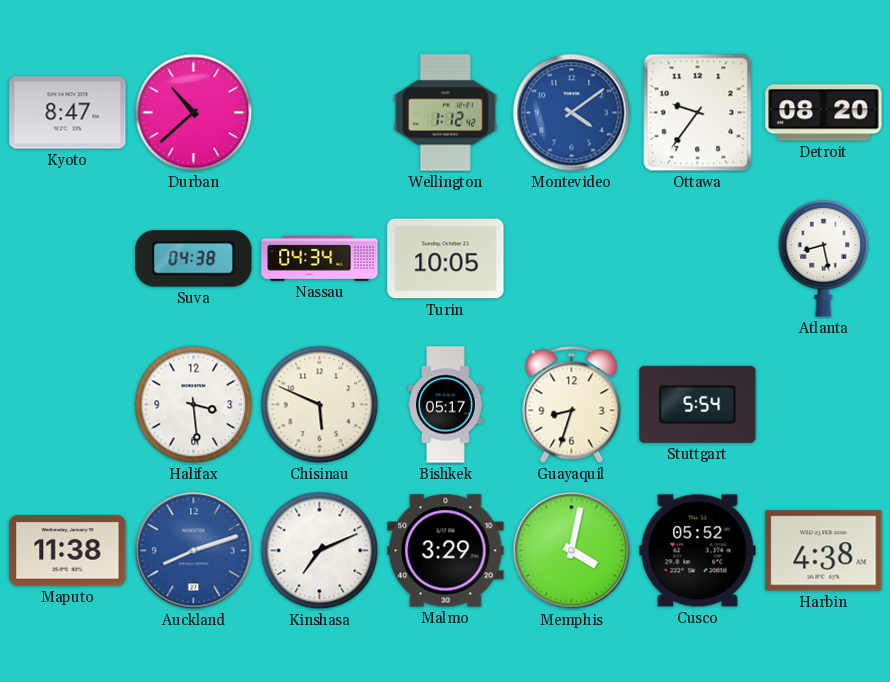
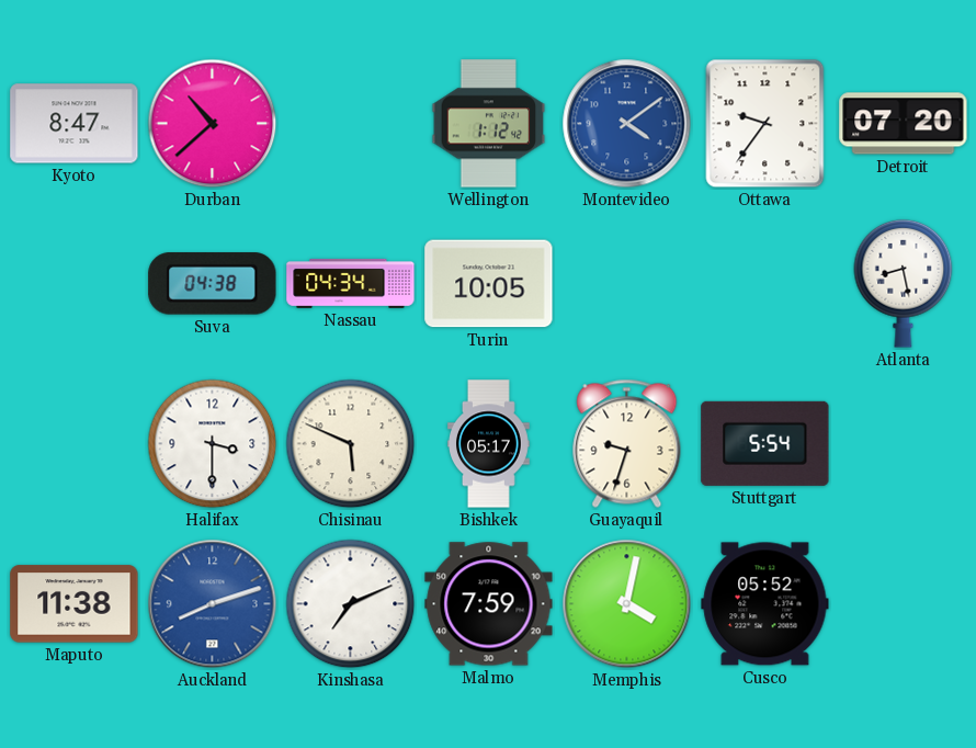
Detroit: 08:20 -> 07:20 (904, 124)
Halifax: 3:29 -> 3:30 (213, 444)
Guayaquil: 8:33 -> 9:33 (627, 443)
Malmo: 3:29 -> 7:59 (489, 604)
Harbin: 4:38 -> none (824, 551)
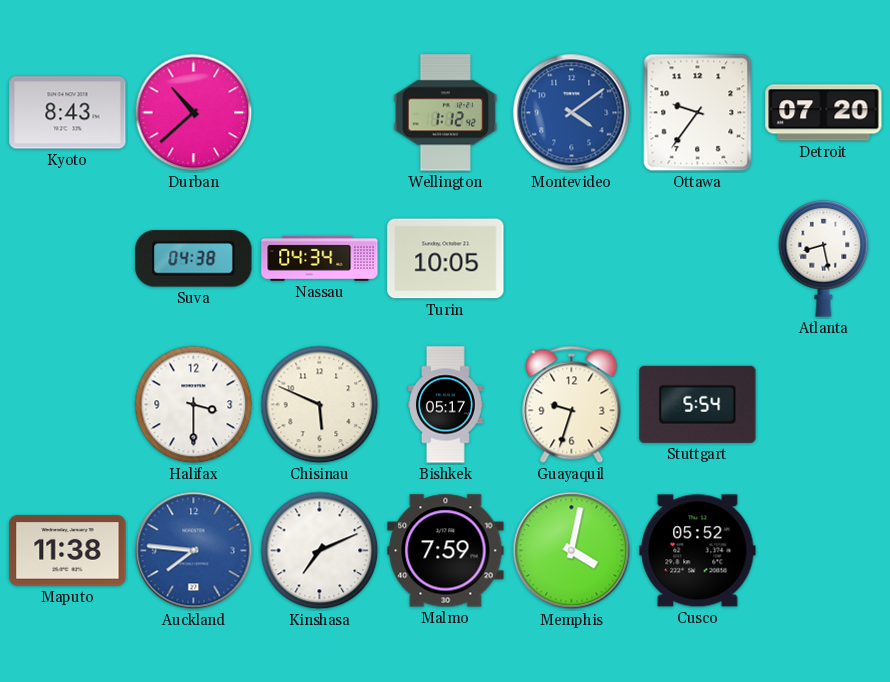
Kyoto: 8:47 -> 8:43 (68, 113)
Auckland: 8:12 -> 7:46 (194, 551)
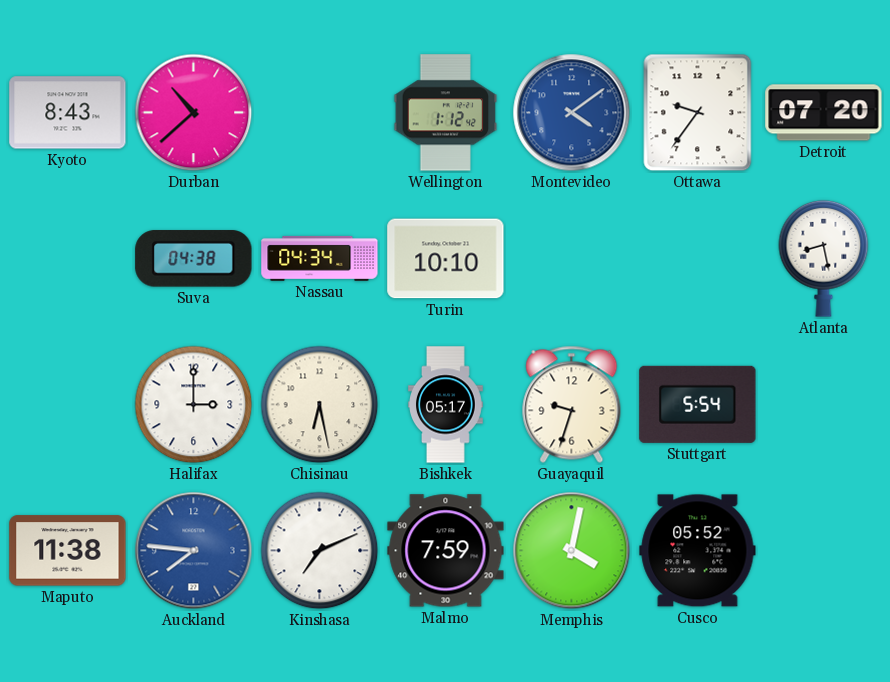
Turin: 10:05 -> 10:10 (446, 259)
Halifax: 3:30 -> 3:00 (194, 405)
Chisinau: 5:49 -> 6:28 (320, 405)
